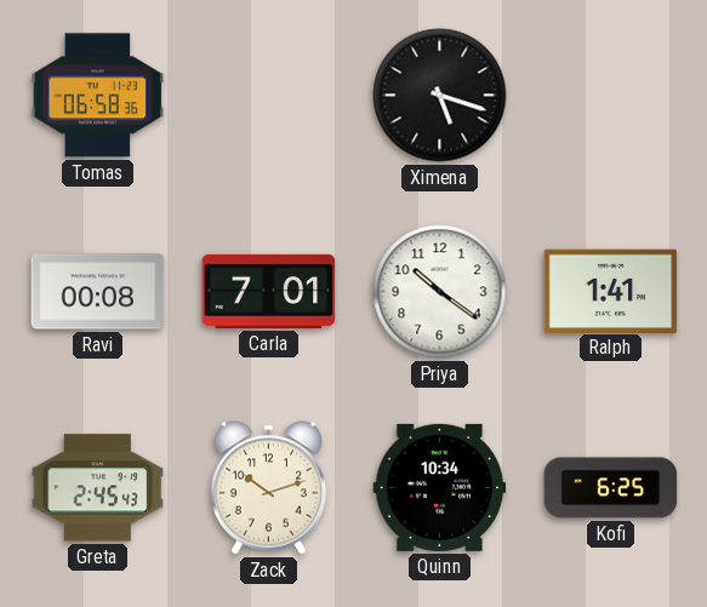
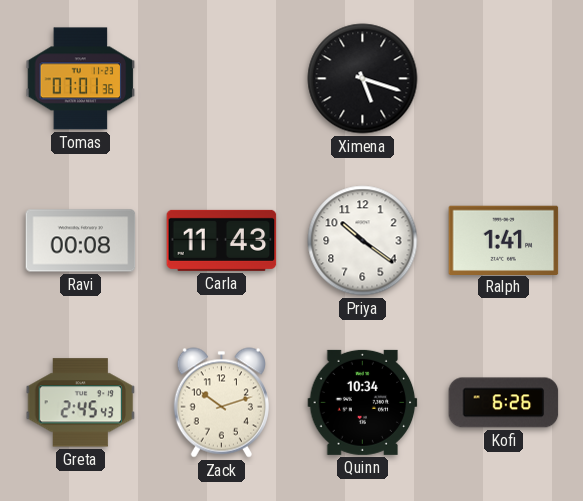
Tomas: 06:58 -> 07:01 (81, 79)
Carla: 7:01 -> 11:43 (222, 240)
Kofi: 6:25 -> 6:26 (504, 403)
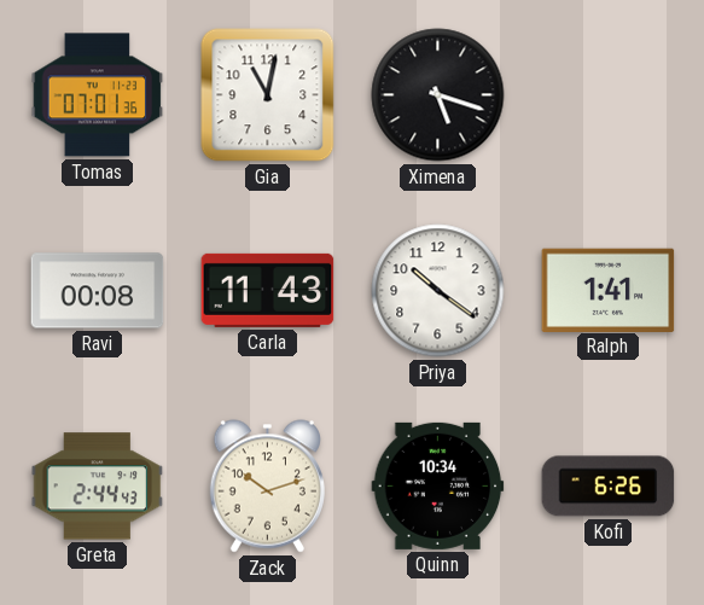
Gia: none -> 11:02 (268, 95)
Greta: 2:45 -> 2:44 (98, 487)
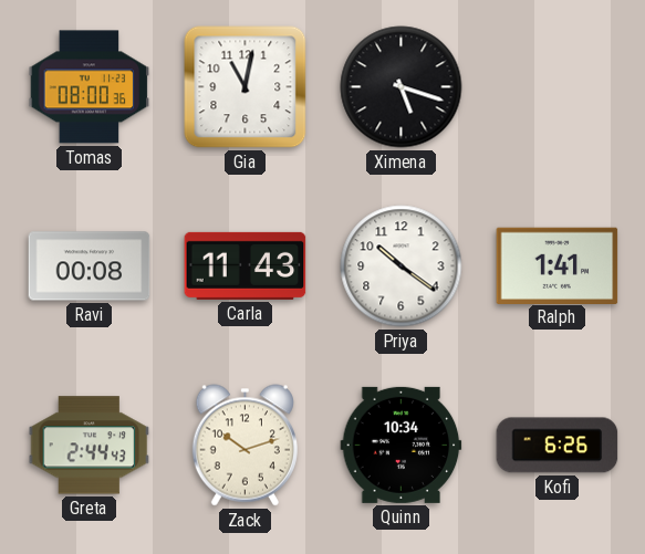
Tomas: 07:01 -> 08:00 (90, 87)
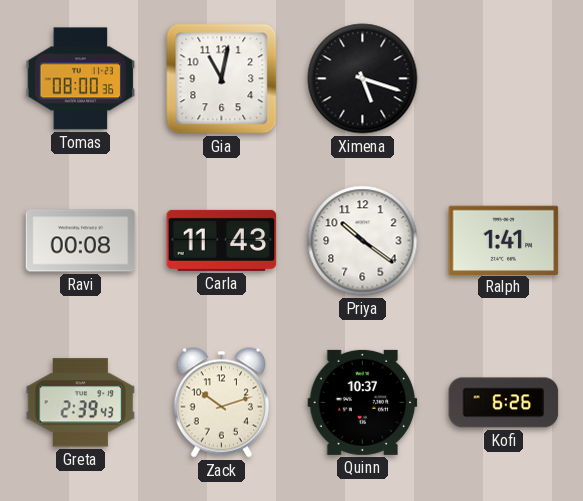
Greta: 2:44 -> 2:39 (81, 403)
Quinn: 10:34 -> 10:37 (363, 402)
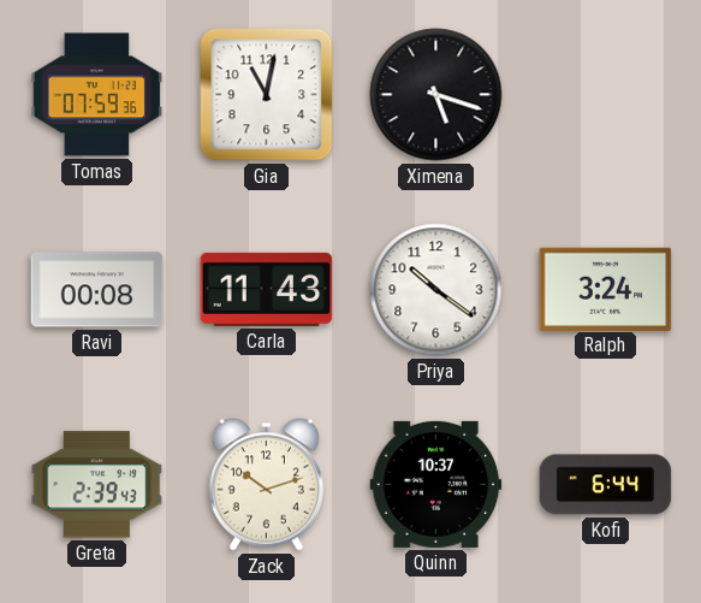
Tomas: 08:00 -> 07:59 (97, 95)
Ralph: 1:41 -> 3:24 (606, 289)
Kofi: 6:26 -> 6:44 (606, 485)
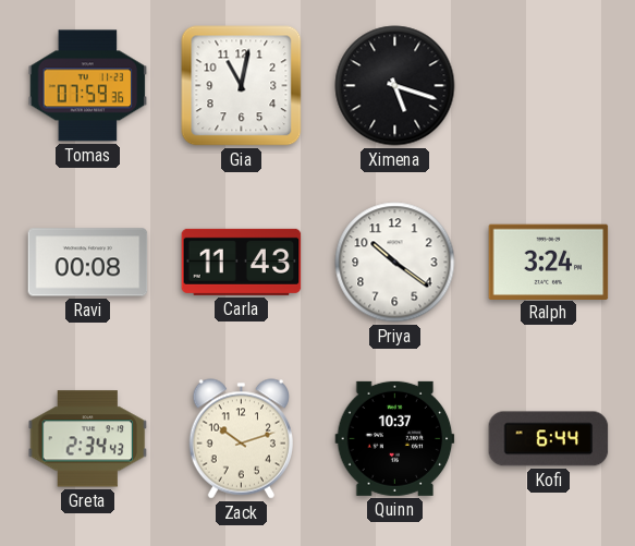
Greta: 2:39 -> 2:34 (88, 439)
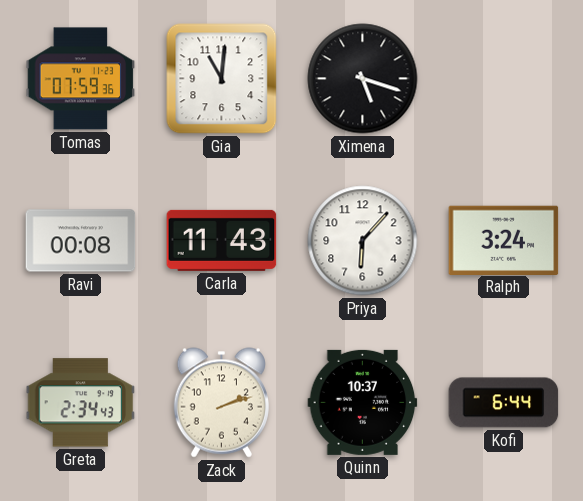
Gia: 11:02 -> 11:01 (222, 79)
Priya: 10:21 -> 6:07 (363, 241)
Zack: 10:12 -> 2:12 (221, 403)
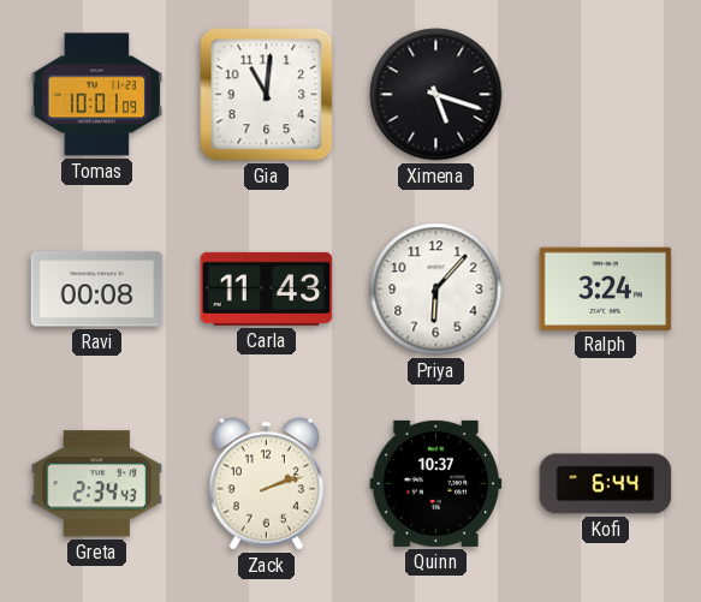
Tomas: 07:59 -> 10:01 (97, 95)
